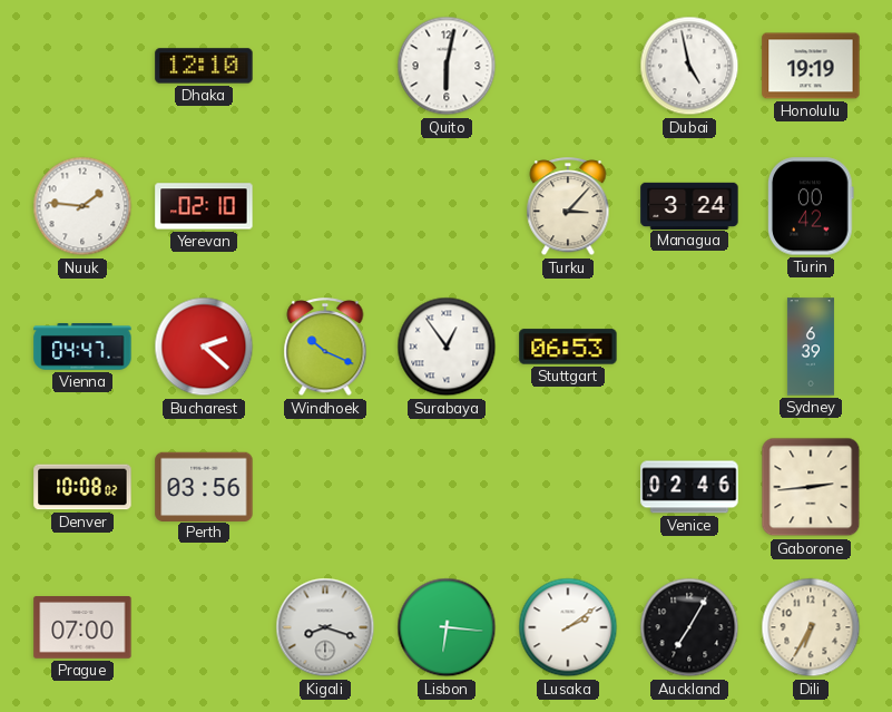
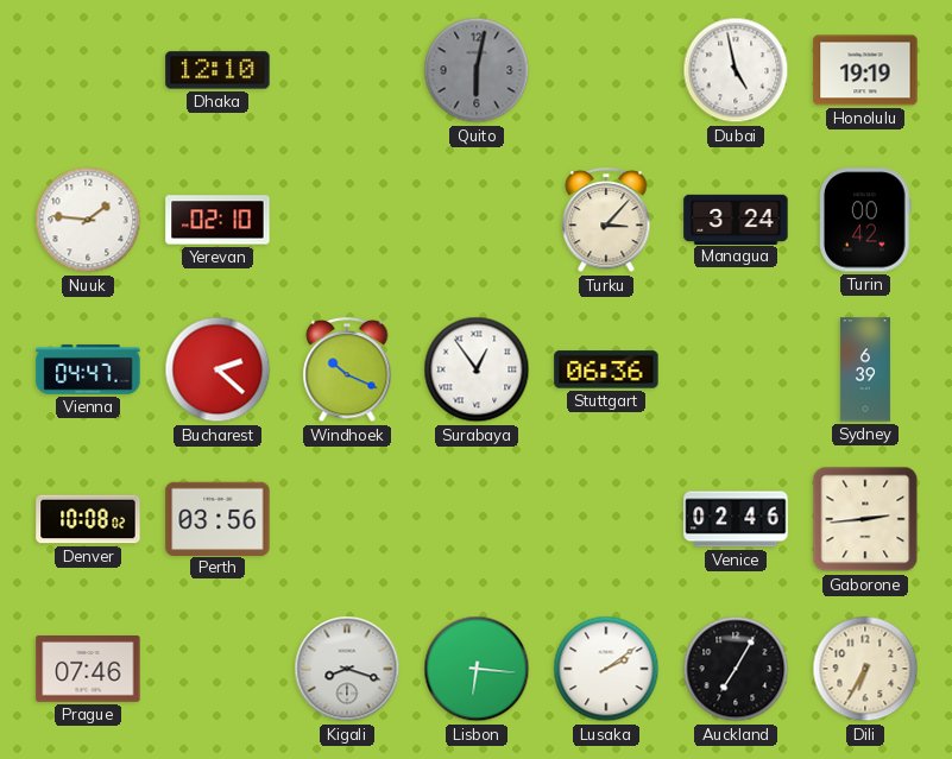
Quito dial: white -> grey (477, 70)
Stuttgart: 06:53 -> 06:36 (606, 369)
Prague: 07:00 -> 07:46 (88, 670)
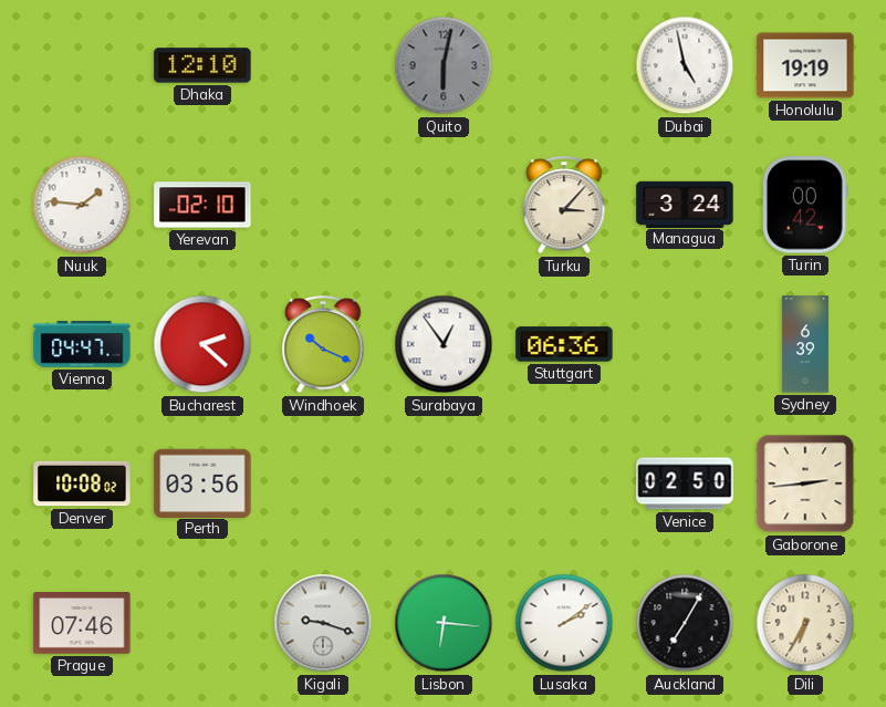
Venice: 02:46 -> 02:50 (685, 484)
Kigali: 8:18 -> 9:18 (323, 623)
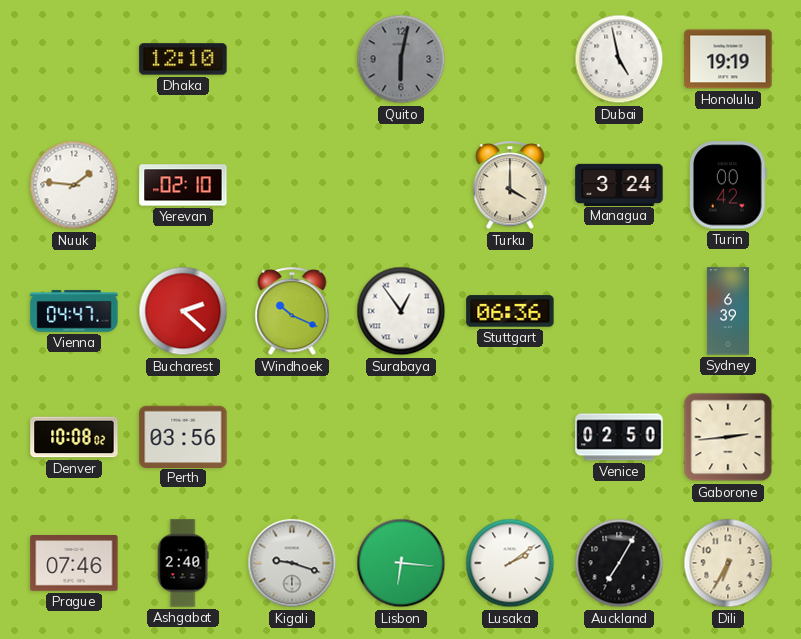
Turku: 3:07 -> 4:00 (510, 186)
Ashgabat: none -> 2:40 (183, 563)
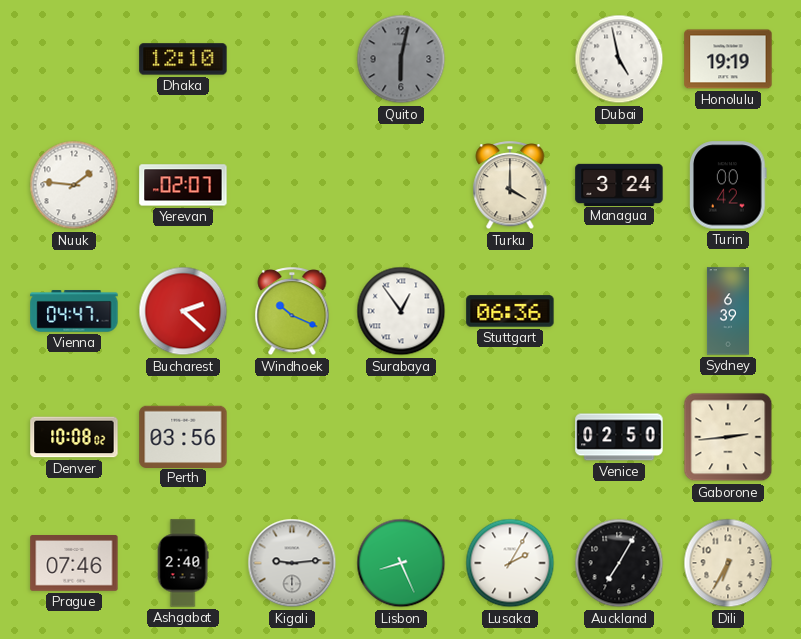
Yerevan: 02:10 -> 02:07 (183, 185)
Kigali: 9:18 -> 9:14 (292, 563)
Lisbon: 6:16 -> 8:26 (401, 563)
Lusaka: 2:09 -> 2:05 (510, 563)
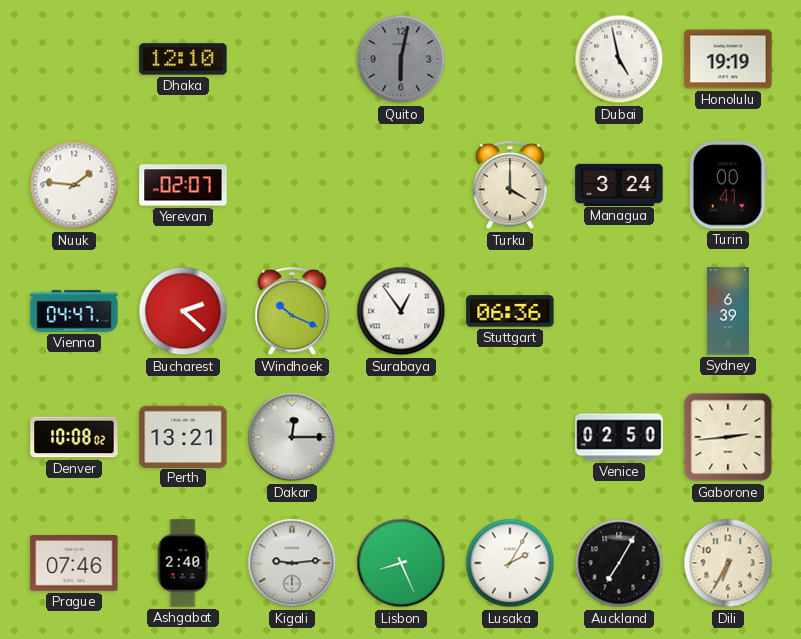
Turin: 00:42 -> 00:41 (729, 185)
Perth: 03:56 -> 13:21 (183, 436)
Dakar: none -> 12:15 (292, 437)
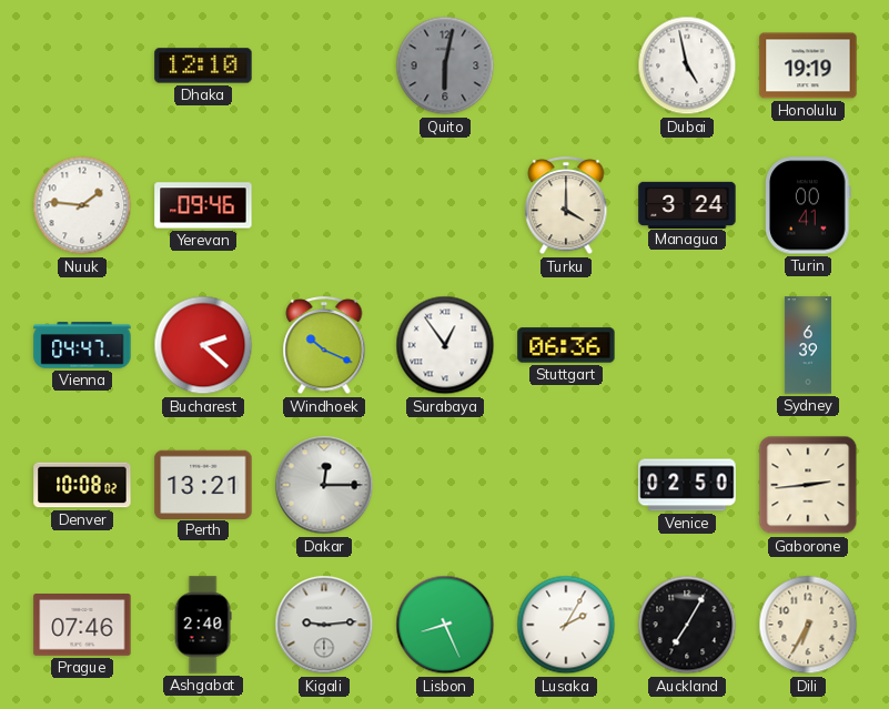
Yerevan: 02:07 -> 09:46 (203, 205)
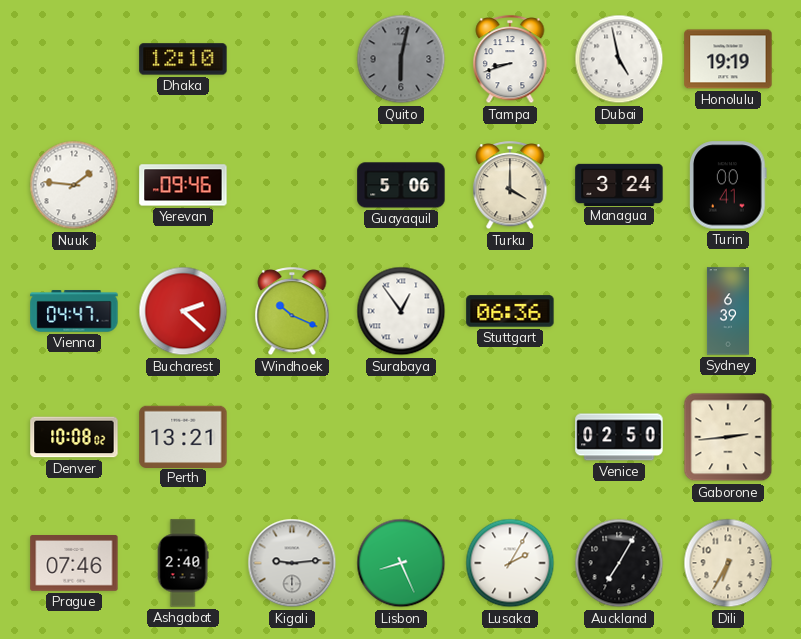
Tampa: none -> 8:42 (510, 60)
Guayaquil: none -> 5:06 (401, 185)
Dakar: 12:15 -> none (324, 485)
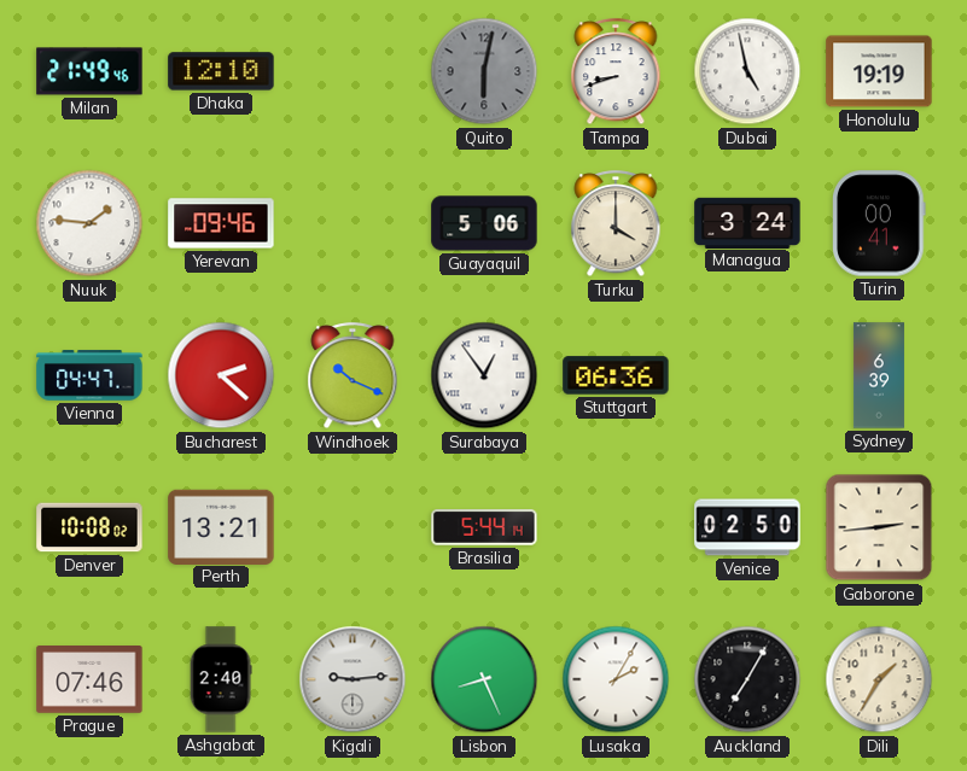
Milan: none -> 21:49 (89, 71)
Brasilia: none -> 5:44 (484, 528)
Dili: 6:35 -> 1:35 (879, 679)
